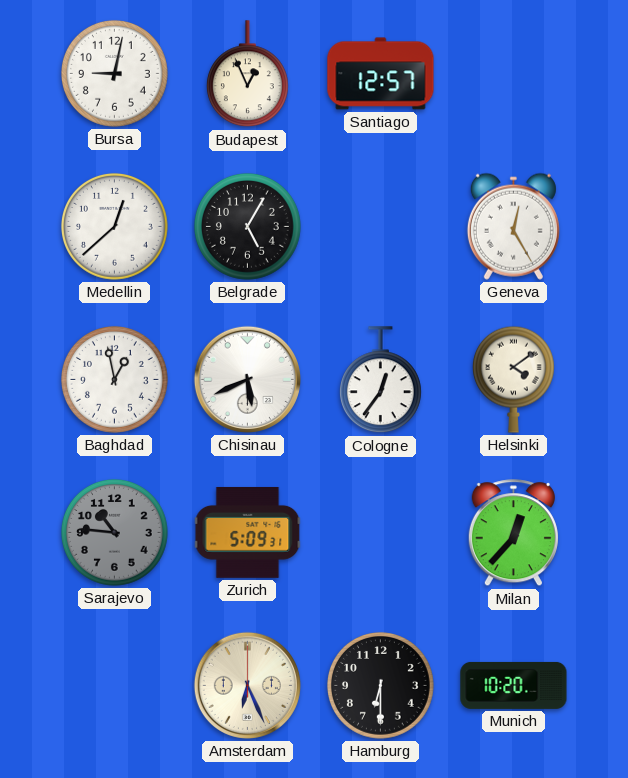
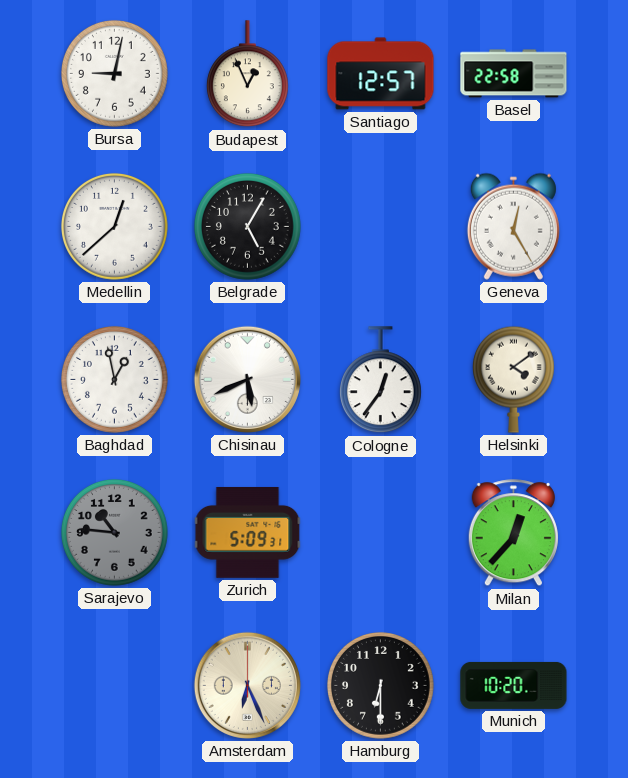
Basel: none -> 22:58 (514, 74)
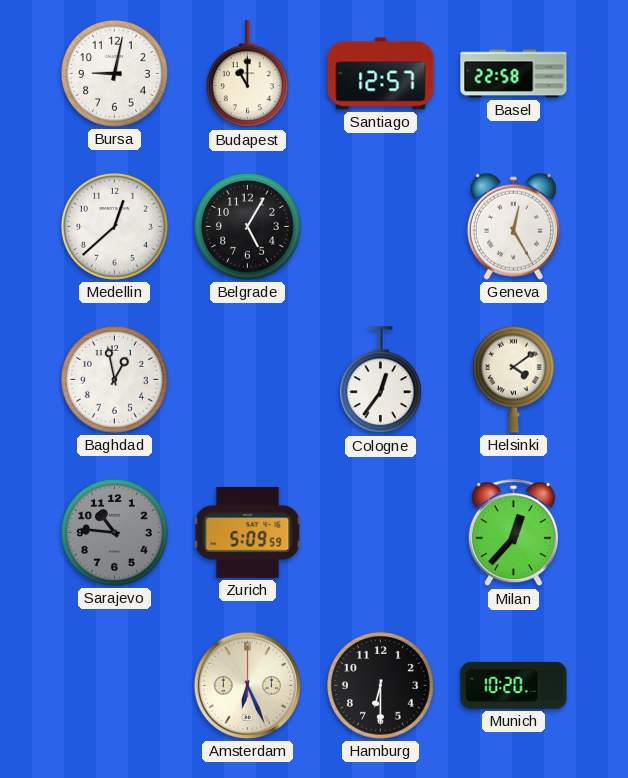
Budapest: 12:56 -> 11:00 (247, 74)
Chisinau: 5:41 -> none (247, 379)
Zurich: 5:09:31 -> 5:09:59 (248, 532)
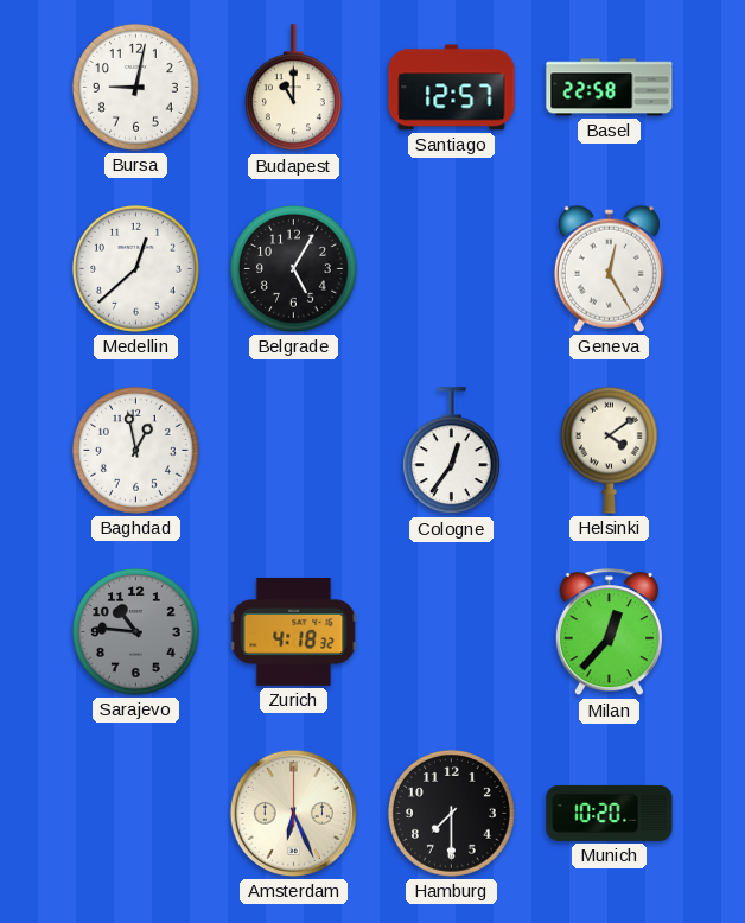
Zurich: 5:09 -> 4:18 (294, 631)
Hamburg: 6:30 -> 7:30 (451, 814)
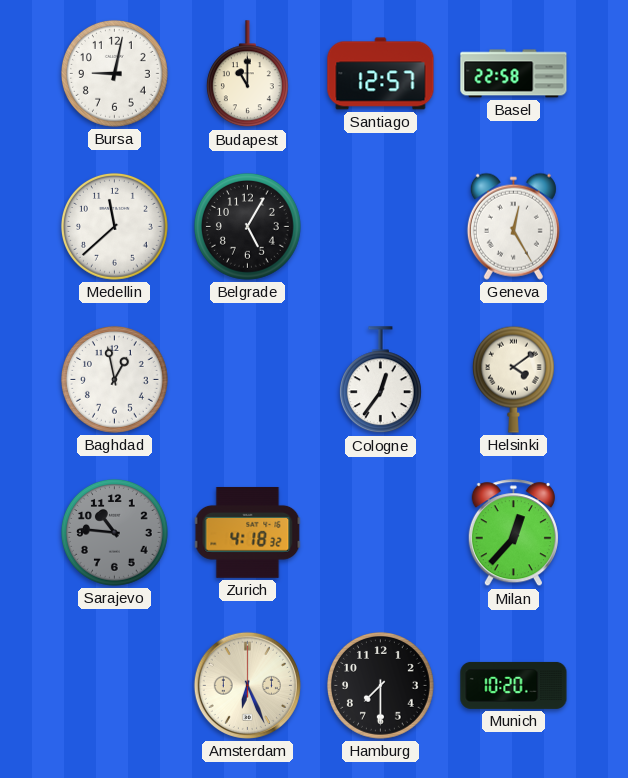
Medellin: 12:38 -> 11:38 (114, 227)
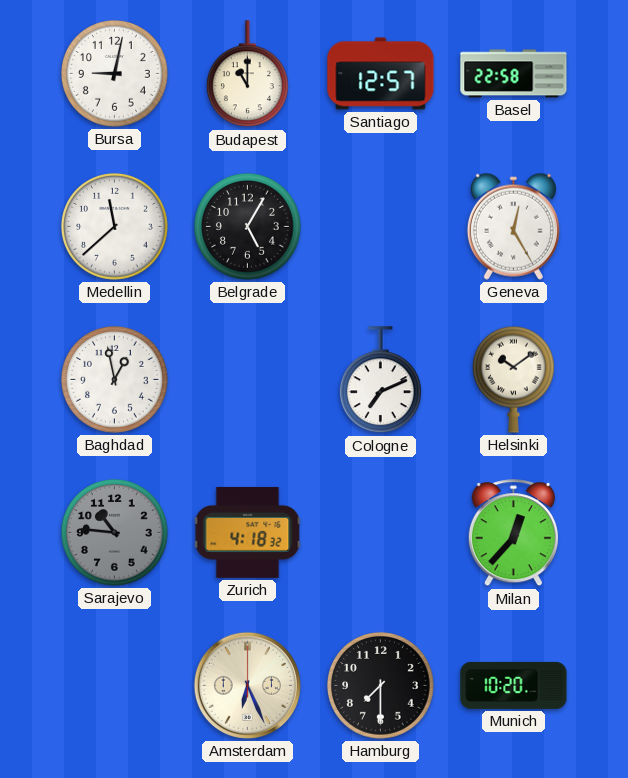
Cologne: 12:36 -> 7:11 (380, 380)
Helsinki: 4:09 -> 10:09 (513, 379)
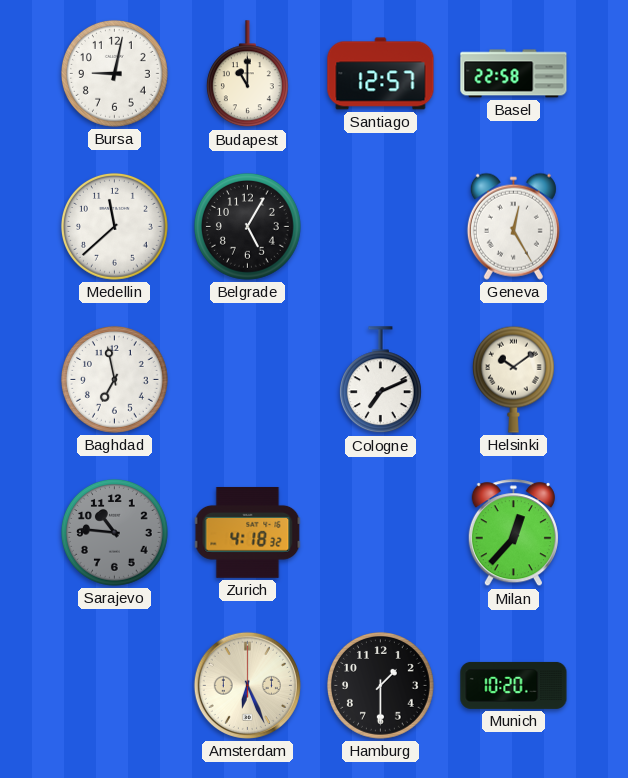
Baghdad: 12:58 -> 6:58 (114, 380)
Hamburg: 7:30 -> 1:30 (380, 686)
